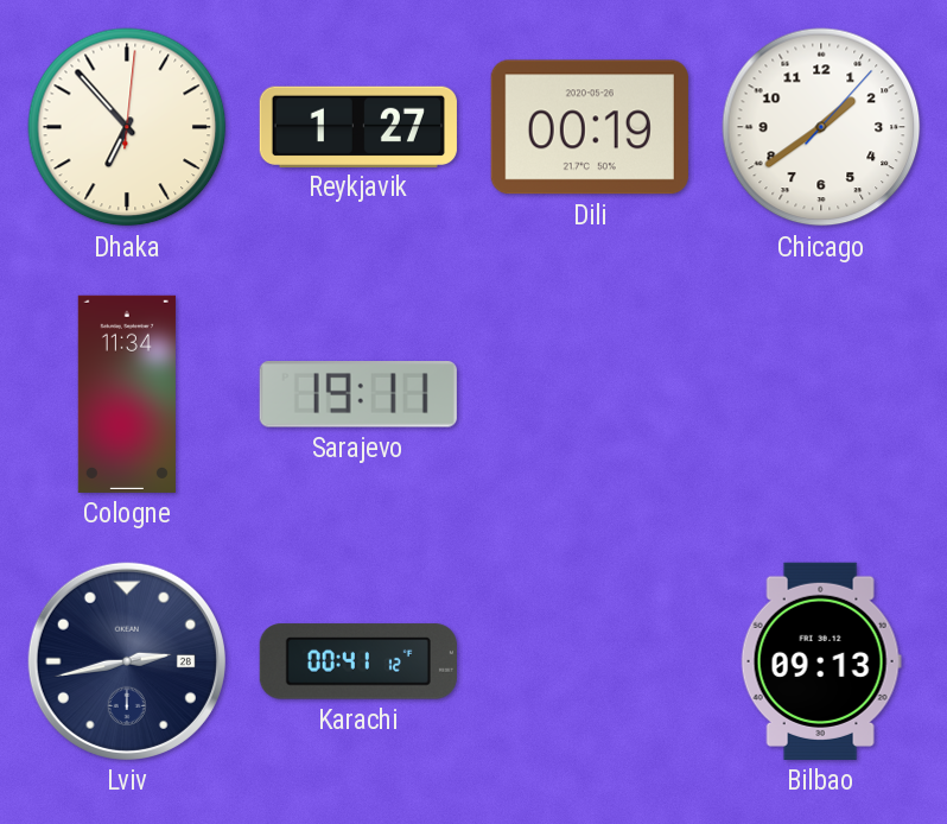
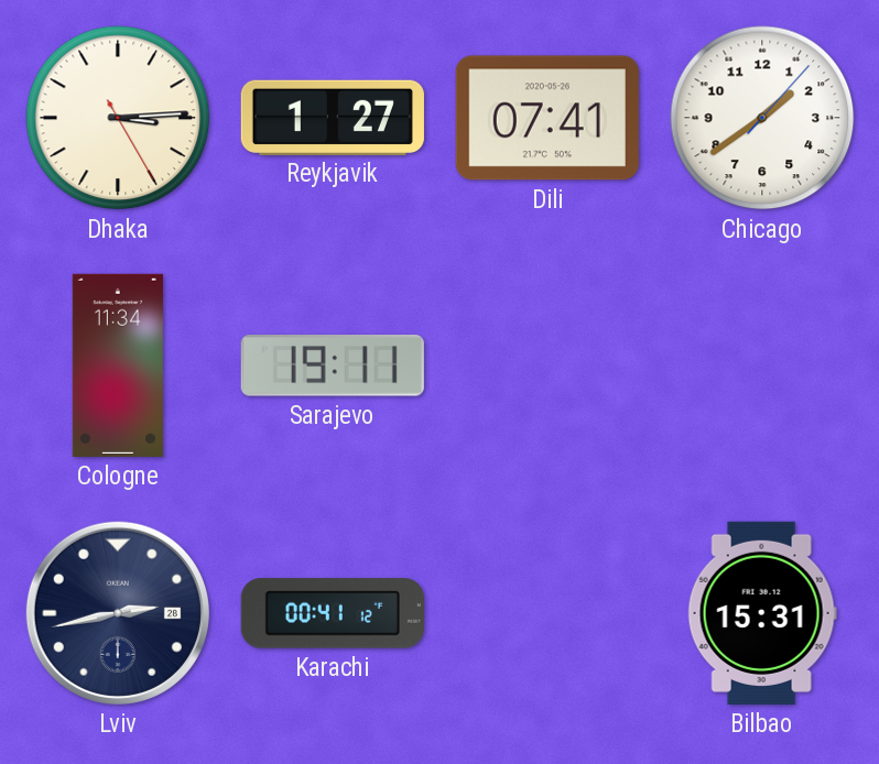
Dhaka: 6:53 -> 3:14 (118, 118)
Dili: 00:19 -> 07:41 (547, 118)
Bilbao: 09:13 -> 15:31 (762, 613)
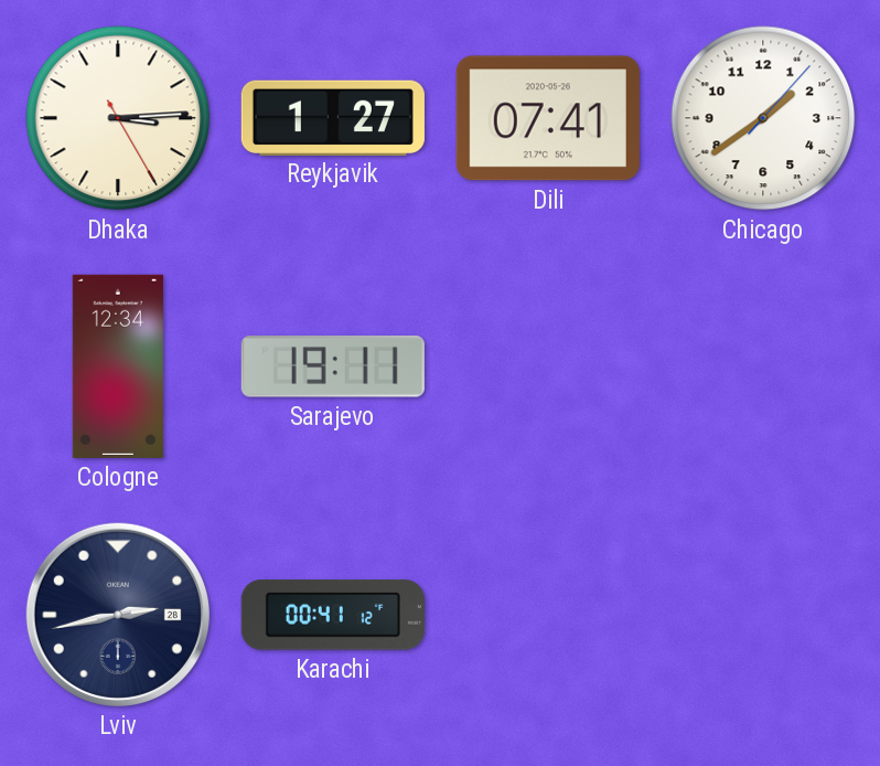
Cologne: 11:34 -> 12:34 (118, 366)
Bilbao: 15:31 -> none (762, 613)
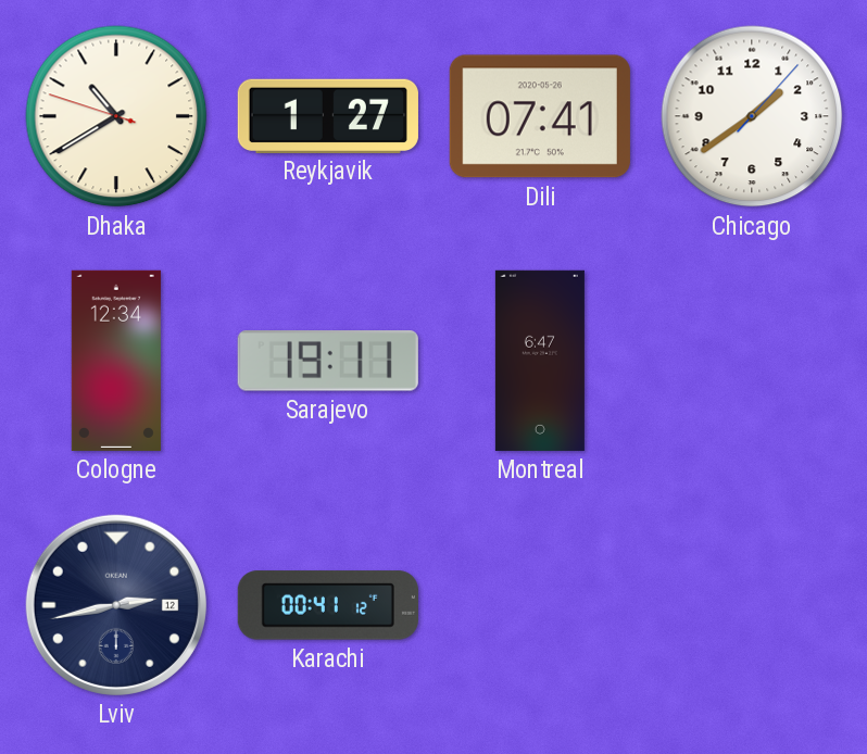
Dhaka: 3:14 -> 10:39 (116, 116)
Montreal: none -> 6:47 (540, 361)
Lviv date: 28 -> 12 (116, 605)
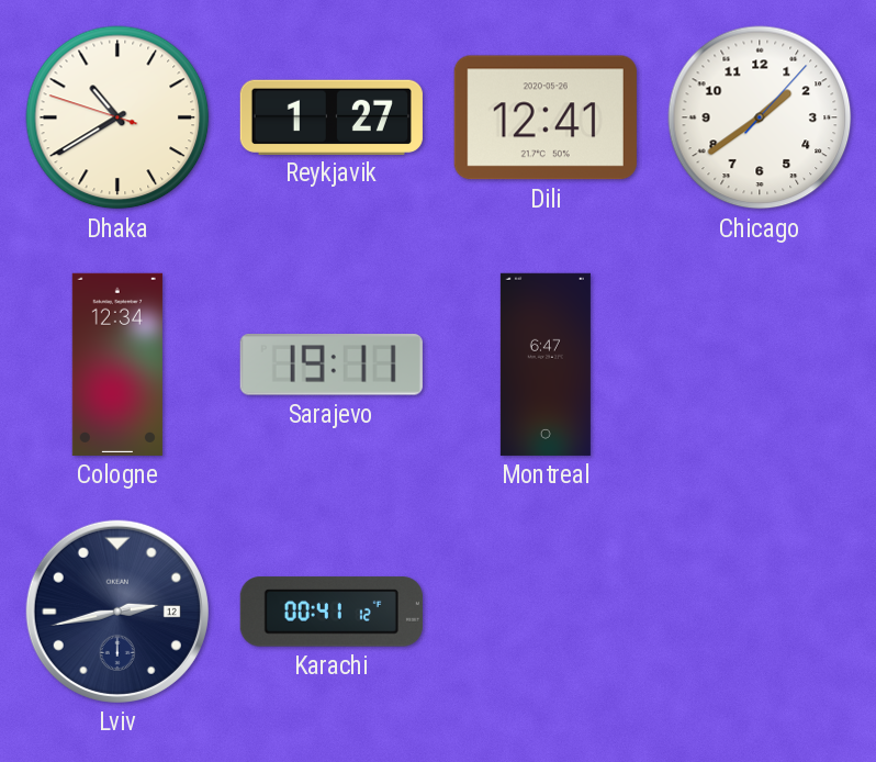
Dili: 07:41 -> 12:41 (546, 117)
